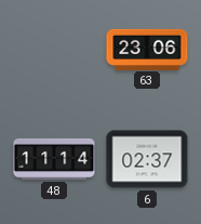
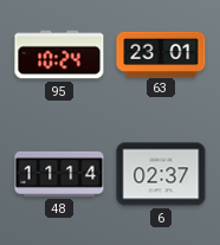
95: none -> 10:24 (59, 54)
63: 23:06 -> 23:01 (161, 53)
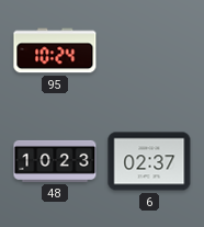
63: 23:01 -> none (161, 53)
48: 11:14 -> 10:23 (55, 161)
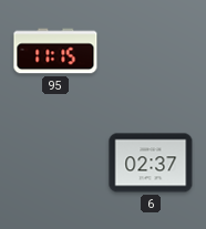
95: 10:24 -> 11:15 (55, 51)
48: 10:23 -> none (55, 161)
